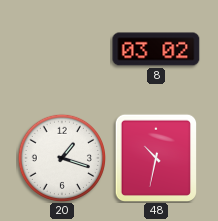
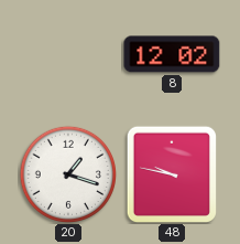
8: 03:02 -> 12:02 (172, 54)
48: 10:32 -> 9:47 (171, 173)
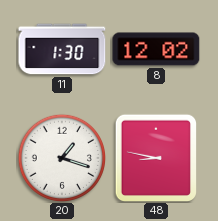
11: none -> 1:30 (62, 49)
48: 9:47 -> 8:47 (155, 157)
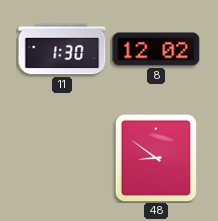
20: 1:18 -> none (61, 157)
48: 8:47 -> 8:51 (155, 157)
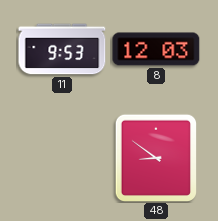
11: 1:30 -> 9:53 (62, 49)
8: 12:02 -> 12:03 (156, 49)
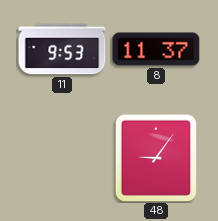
8: 12:03 -> 11:37 (156, 49)
48: 8:51 -> 9:06 (155, 157)
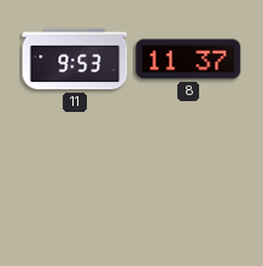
48: 9:06 -> none (155, 157)
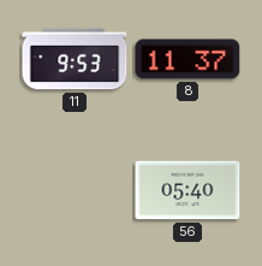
56: none -> 05:40 (187, 190)
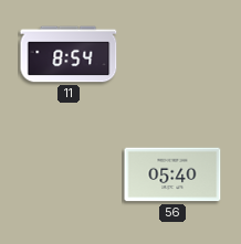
11: 9:53 -> 8:54 (69, 54)
8: 11:37 -> none (187, 59)
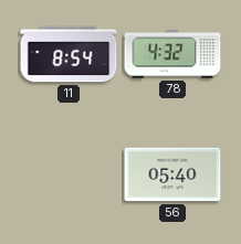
78: none -> 4:32 (172, 54)
